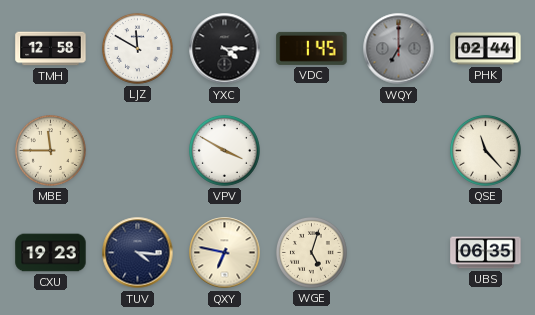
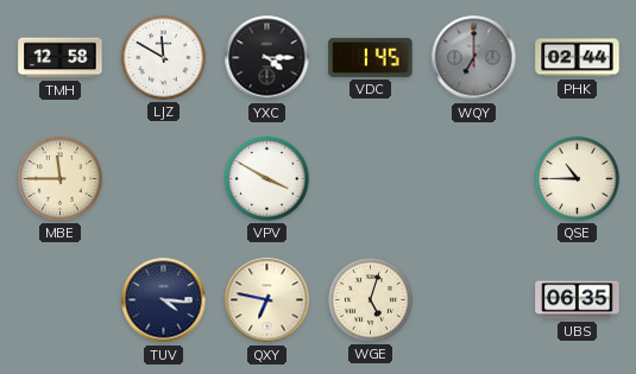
QSE: 11:23 -> 10:45 (577, 178)
CXU: 19:23 -> none (51, 253)
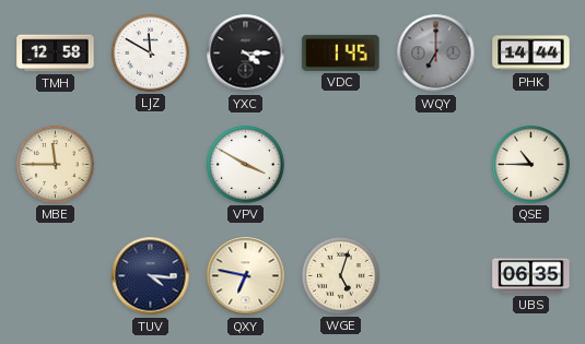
PHK: 02:44 -> 14:44 (531, 54)
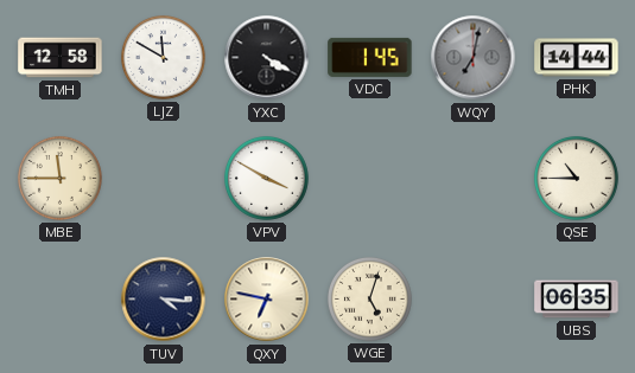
YXC: 4:15 -> 4:20 (267, 58)
WQY: 7:00 -> 7:02 (474, 58)
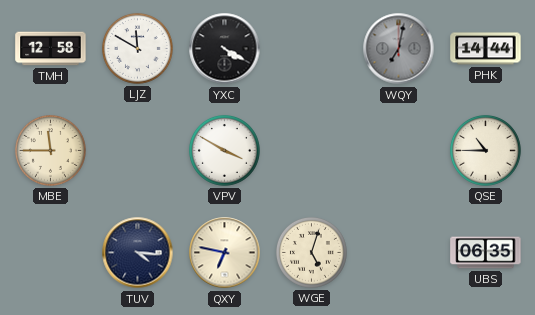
VDC: 1:45 -> none (370, 57)
